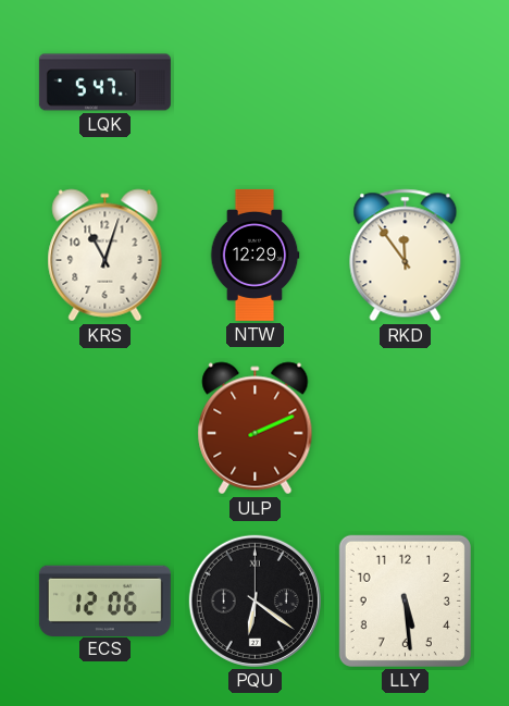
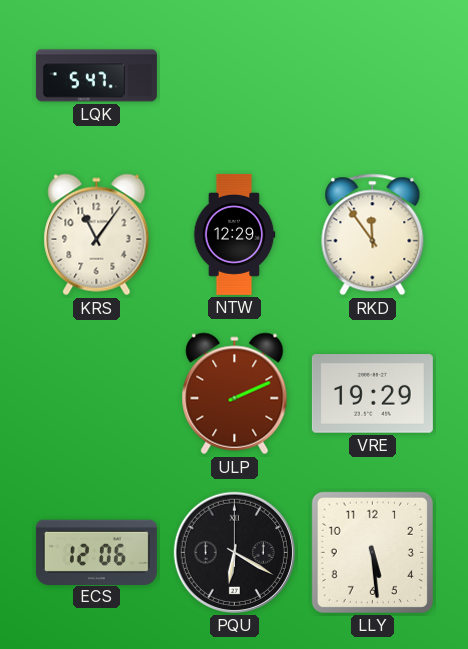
KRS: 11:03 -> 11:06 (97, 235)
VRE: none -> 19:29 (372, 394)
PQU: 6:21 -> 6:20 (234, 552)
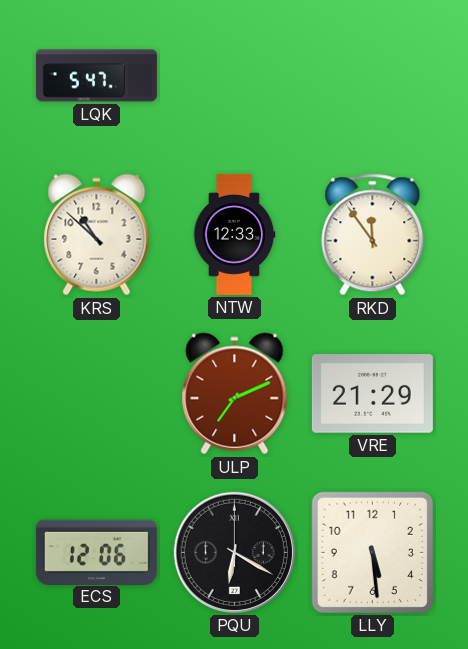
KRS: 11:06 -> 10:52 (97, 235)
NTW: 12:29 -> 12:33 (234, 234)
ULP: 2:11 -> 7:11 (235, 394)
VRE: 19:29 -> 21:29 (372, 394)
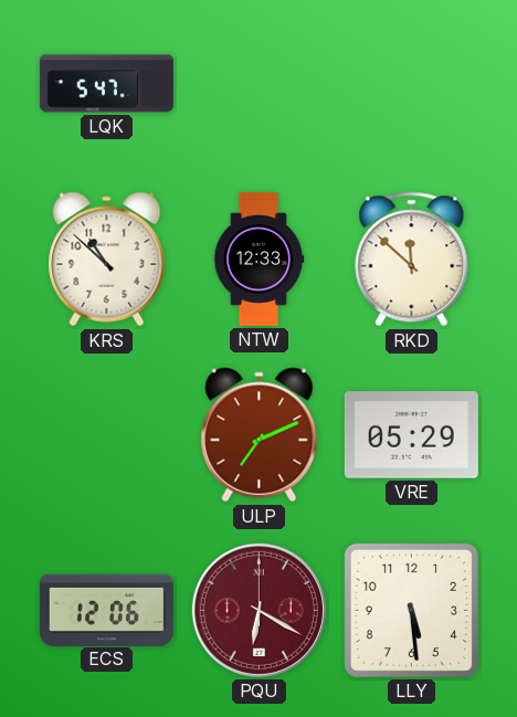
RKD: 11:54 -> 11:52 (412, 260)
VRE: 21:29 -> 05:29 (411, 435)
PQU dial: black -> burgundy (258, 610)
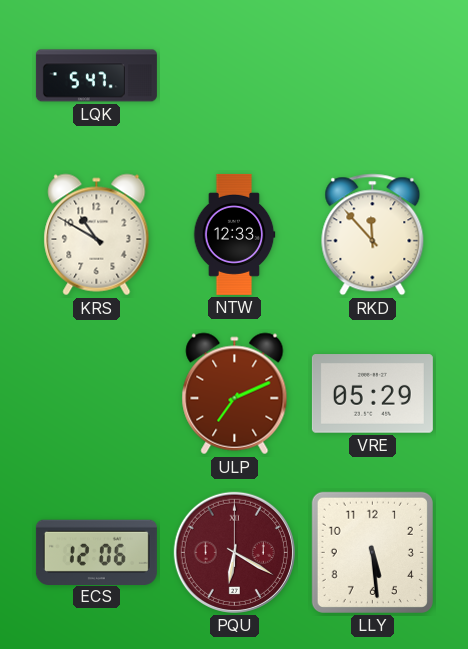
KRS: 10:52 -> 10:50 (97, 235)
RKD: 11:52 -> 11:53 (373, 235)
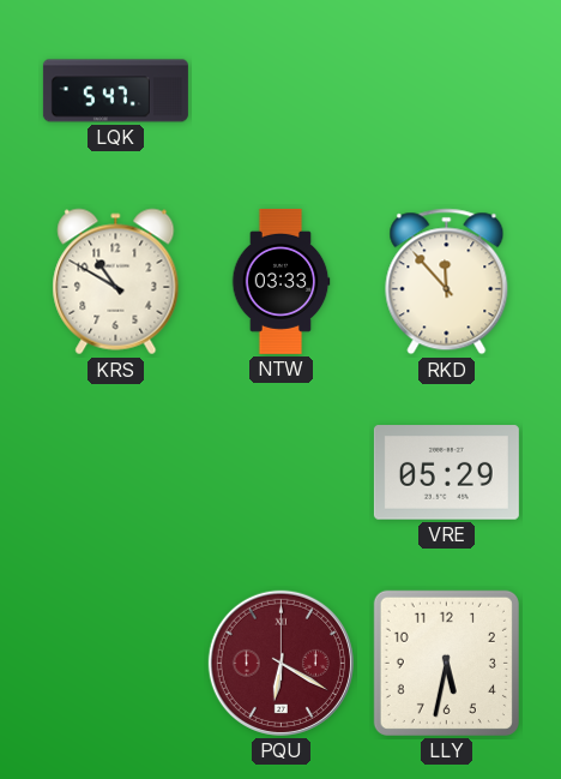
NTW: 12:33 -> 03:33 (280, 281)
ULP: 7:11 -> none (235, 394)
ECS: 12:06 -> none (96, 552)
LLY: 5:29 -> 5:32 (446, 663)
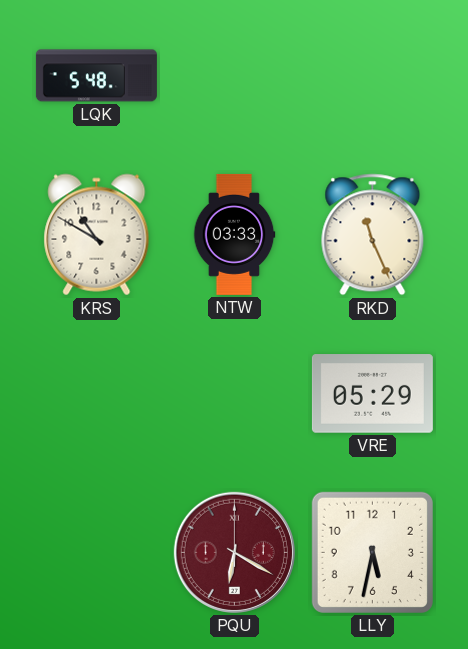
LQK: 5:47 -> 5:48 (96, 76)
RKD: 11:53 -> 11:26 (373, 235)
